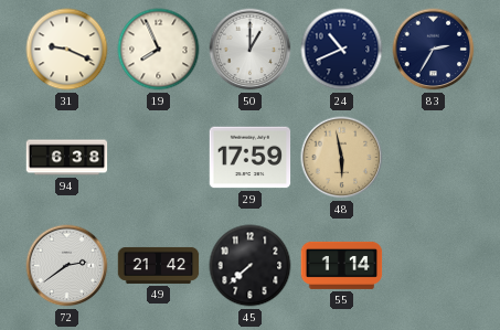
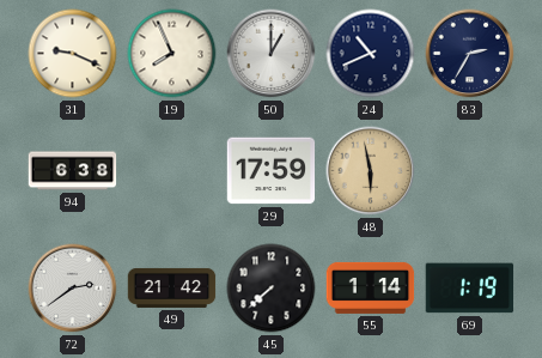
69: none -> 1:19 (470, 289)
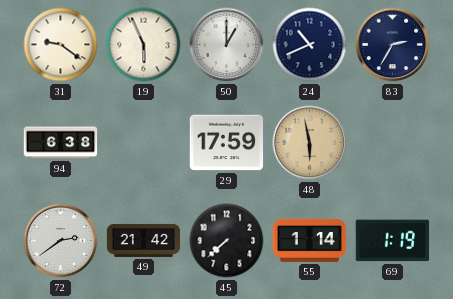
31: 9:19 -> 9:21 (61, 45)
19: 7:56 -> 5:56 (144, 45)
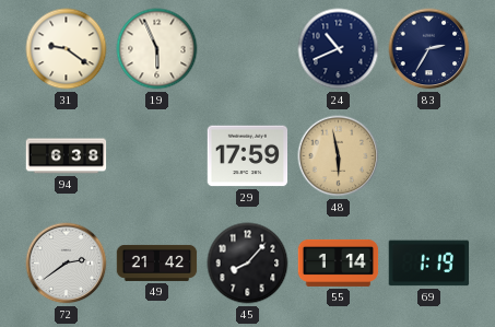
50: 1:00 -> none (227, 45)
45: 7:38 -> 8:07 (248, 264)
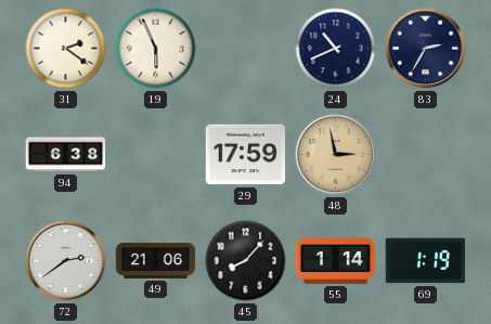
31: 9:21 -> 2:21 (66, 49)
48: 5:58 -> 2:58 (336, 155)
49: 21:42 -> 21:06 (156, 260)
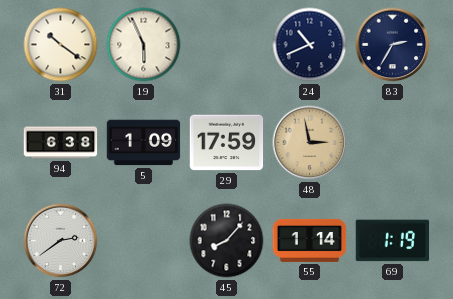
31: 2:21 -> 10:21 (61, 45)
5: none -> 1:09 (144, 143)
49: 21:06 -> none (156, 260)
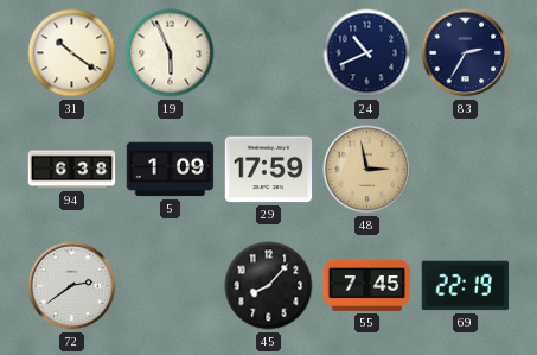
55: 1:14 -> 7:45 (367, 285)
69: 1:19 -> 22:19 (466, 286)
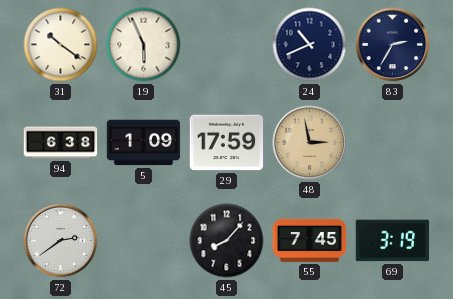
69: 22:19 -> 3:19 (393, 241)
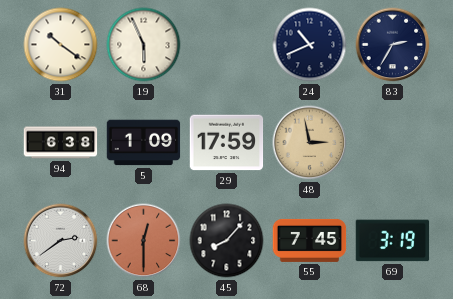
68: none -> 12:30 (144, 241)
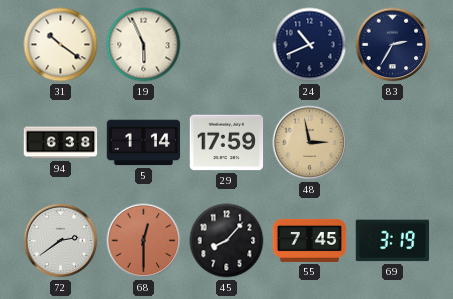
5: 1:09 -> 1:14 (144, 143)
